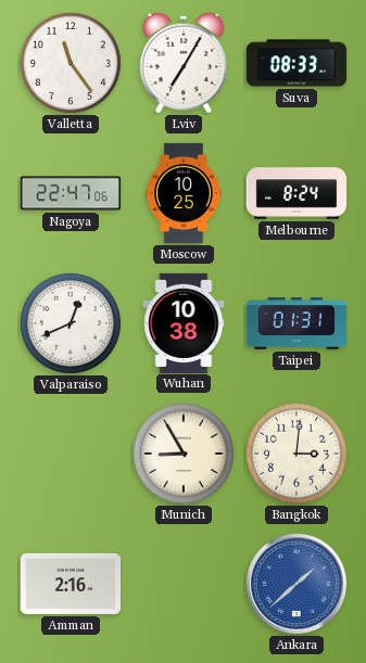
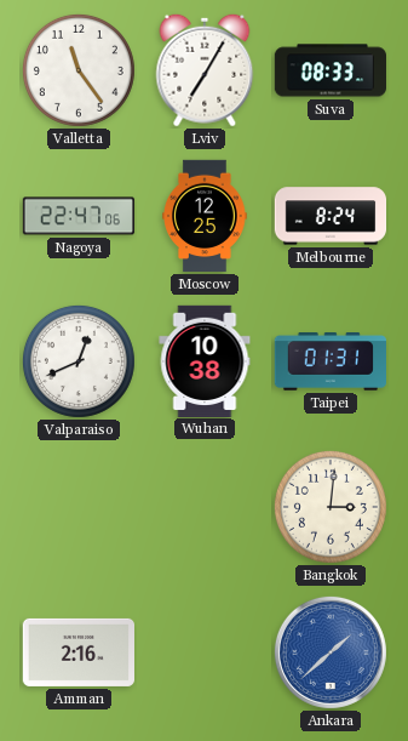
Moscow: 10:25 -> 12:25 (206, 216)
Munich: 8:55 -> none (184, 454)
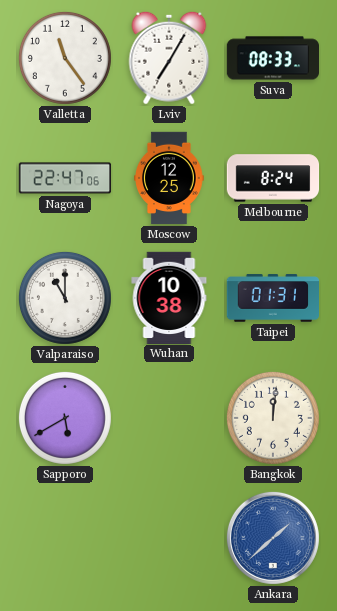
Valparaiso: 12:41 -> 11:00 (65, 298)
Sapporo: none -> 5:40 (65, 418)
Bangkok: 3:01 -> 12:01 (273, 418)
Amman: 2:16 -> none (77, 652)
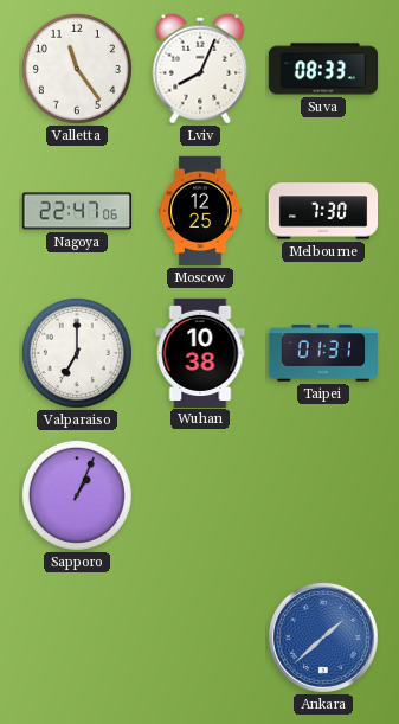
Lviv: 7:05 -> 8:04 (200, 69)
Melbourne: 8:24 -> 7:30 (323, 211)
Valparaiso: 11:00 -> 7:00 (77, 353)
Sapporo: 5:40 -> 1:04 (77, 495)
Bangkok: 12:01 -> none (273, 418)
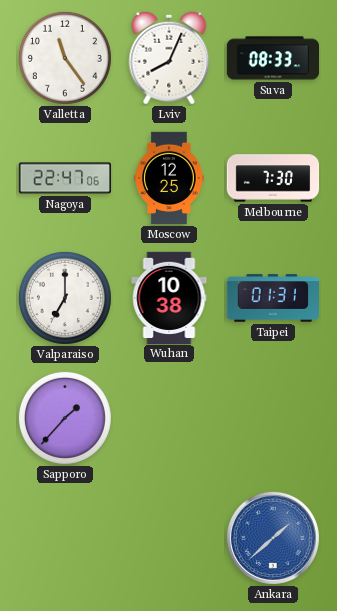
Sapporo: 1:04 -> 1:37 (65, 418)
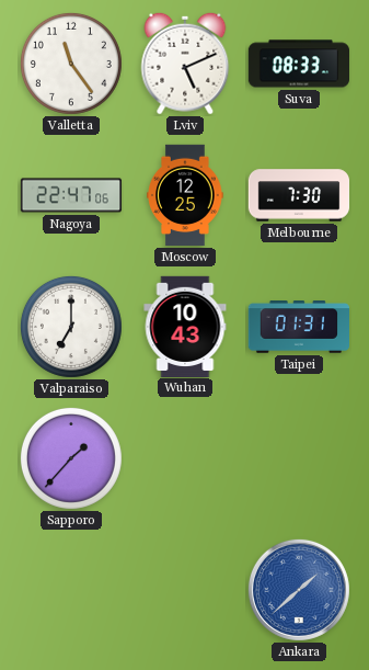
Lviv: 8:04 -> 5:11 (185, 64)
Wuhan: 10:38 -> 10:43 (185, 326)
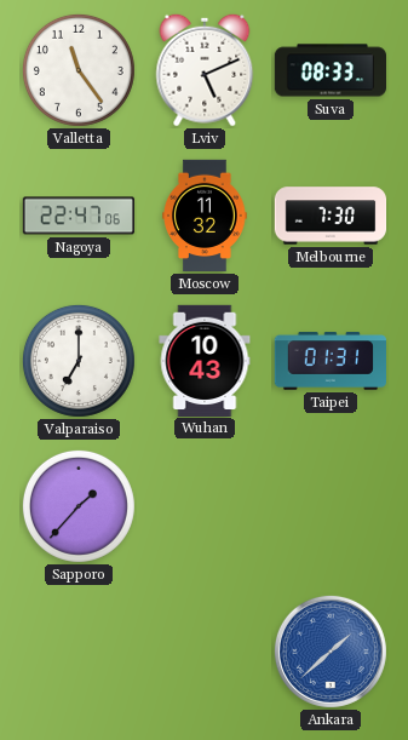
Moscow: 12:25 -> 11:32 (206, 216)
